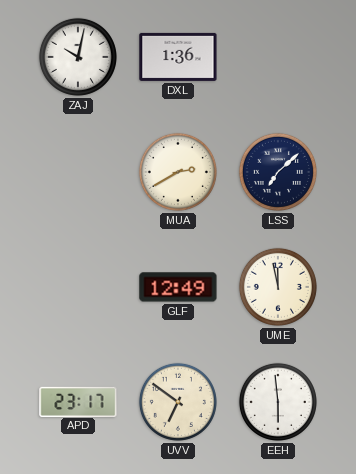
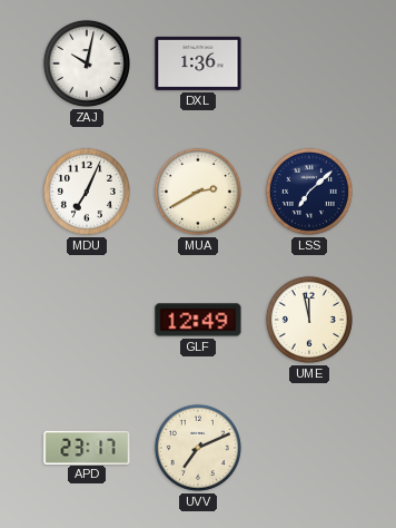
MDU: none -> 7:04 (87, 192)
UVV: 6:51 -> 7:11 (198, 448)
EEH: 5:59 -> none (278, 402)
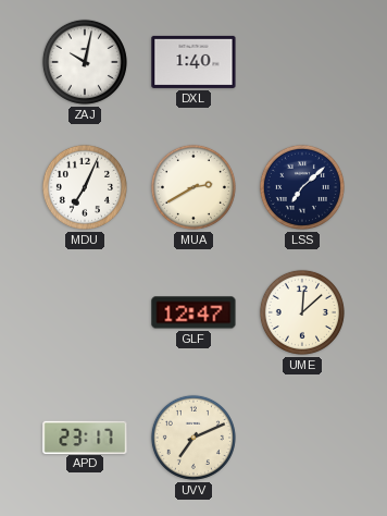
DXL: 1:36 -> 1:40 (193, 62)
GLF: 12:49 -> 12:47 (193, 312)
UME: 11:58 -> 12:08 (302, 312)
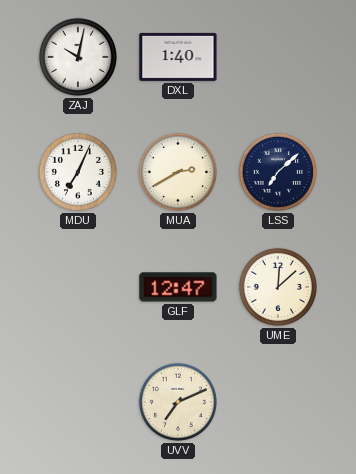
APD: 23:17 -> none (85, 437)
